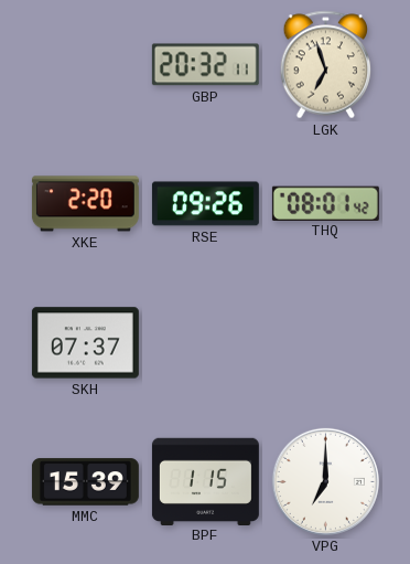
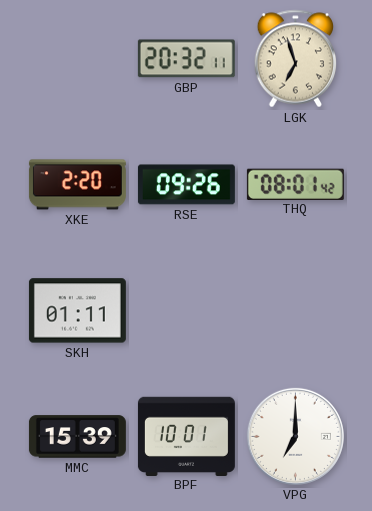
SKH: 07:37 -> 01:11 (77, 311)
BPF: 1:15 -> 10:01 (186, 436)
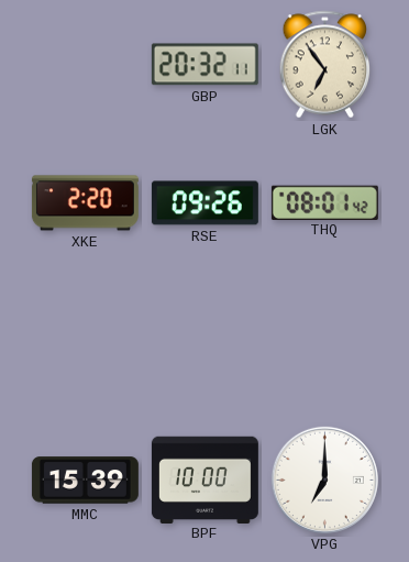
LGK: 6:57 -> 6:54 (325, 65)
SKH: 01:11 -> none (77, 311)
BPF: 10:01 -> 10:00 (204, 480)
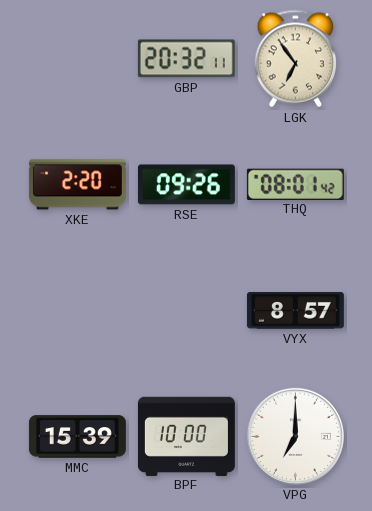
VYX: none -> 8:57 (295, 311)
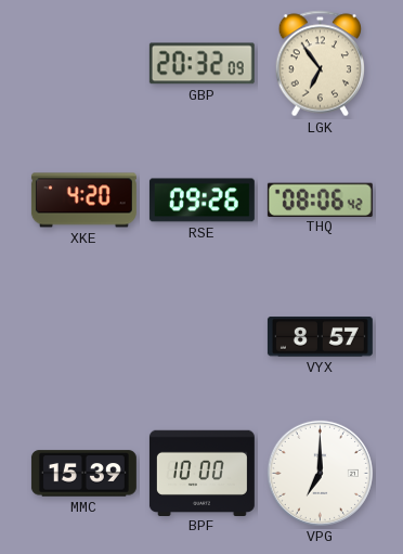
GBP: 20:32:11 -> 20:32:09 (201, 64)
XKE: 2:20 -> 4:20 (83, 201)
THQ: 08:01 -> 08:06 (320, 199)
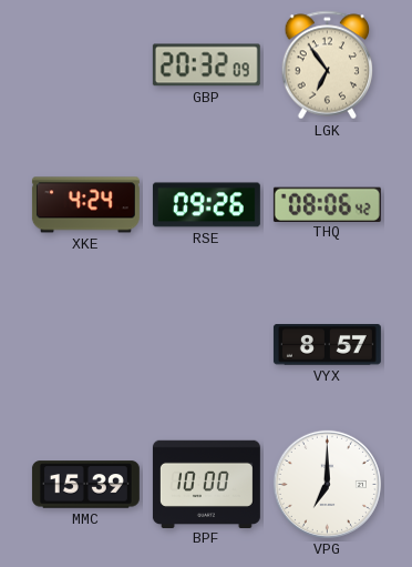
XKE: 4:20 -> 4:24 (85, 205)
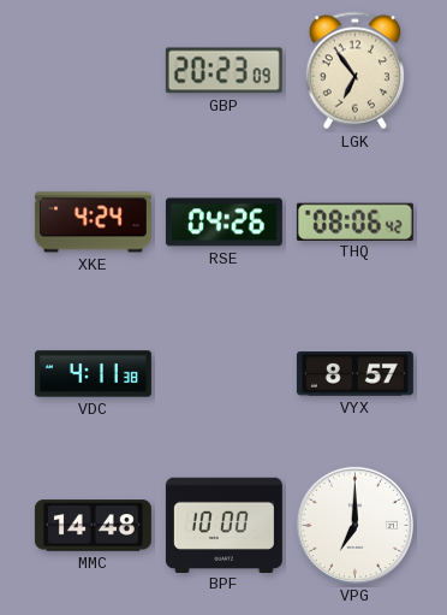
GBP: 20:32 -> 20:23 (223, 71)
RSE: 09:26 -> 04:26 (223, 223)
VDC: none -> 4:11 (93, 374)
MMC: 15:39 -> 14:48 (93, 526)
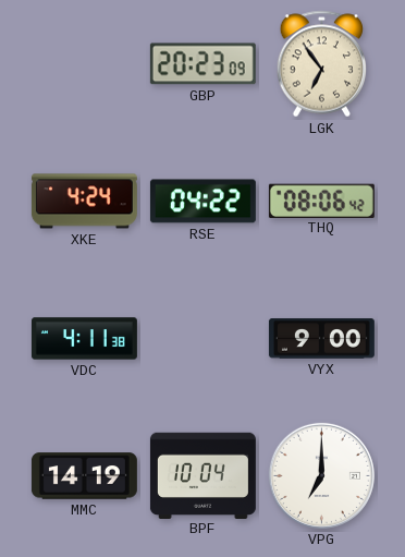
RSE: 04:26 -> 04:22 (202, 202)
VYX: 8:57 -> 9:00 (321, 339)
MMC: 14:48 -> 14:19 (84, 476)
BPF: 10:00 -> 10:04 (202, 475)
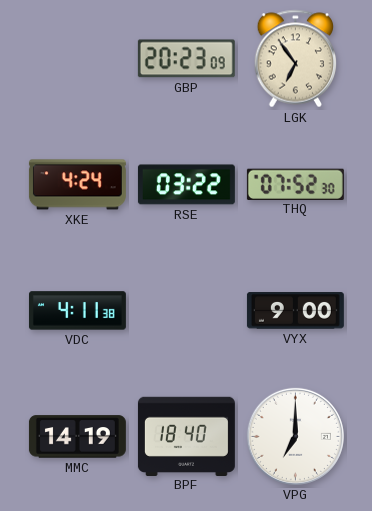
RSE: 04:22 -> 03:22 (186, 185)
THQ: 08:06 -> 07:52 (295, 184)
BPF: 10:04 -> 18:40 (186, 436)
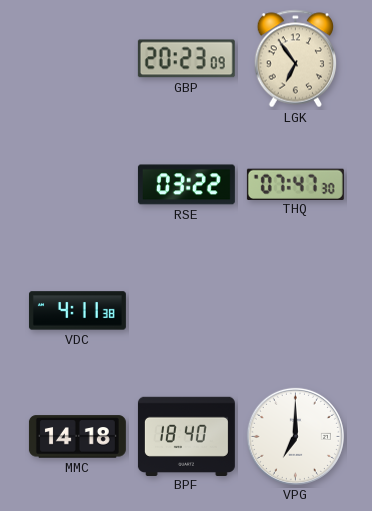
XKE: 4:24 -> none (77, 185)
THQ: 07:52 -> 07:47 (295, 184)
VYX: 9:00 -> none (295, 311)
MMC: 14:19 -> 14:18 (77, 437)
